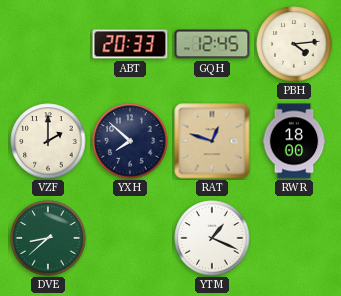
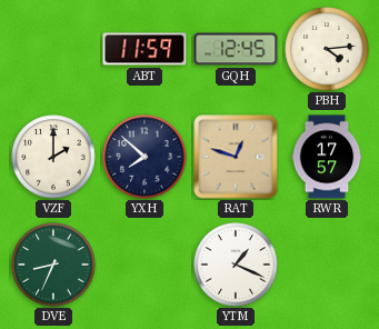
ABT: 20:33 -> 11:59 (144, 49)
RWR: 18:00 -> 17:57 (327, 157)
DVE: 8:38 -> 8:34 (53, 265)
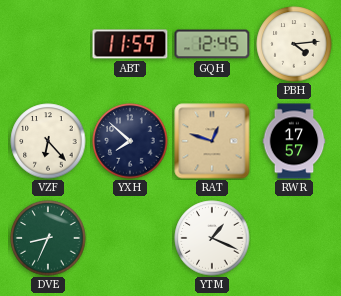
VZF: 2:00 -> 6:23 (48, 141)
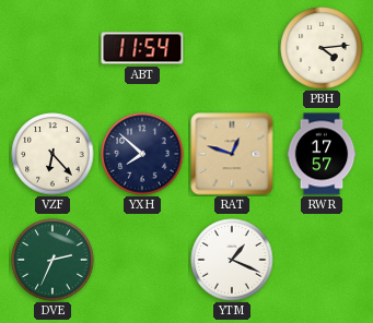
ABT: 11:59 -> 11:54 (142, 48)
GQH: 12:45 -> none (212, 44)
DVE: 8:34 -> 2:34 (53, 260)
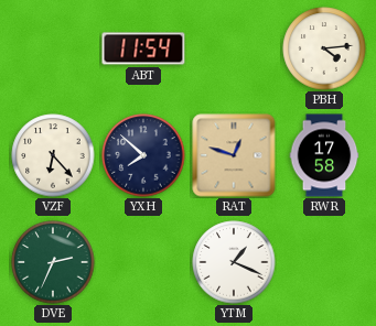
RWR: 17:57 -> 17:58 (324, 155)
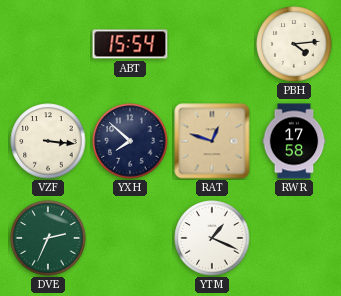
ABT: 11:54 -> 15:54 (130, 44)
VZF: 6:23 -> 3:16 (48, 141)
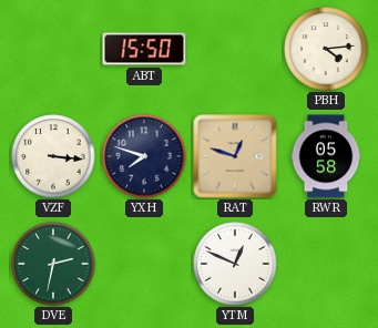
ABT: 15:54 -> 15:50 (144, 49)
YXH: 7:52 -> 7:48 (144, 156)
RWR: 17:58 -> 05:58 (326, 156)
DVE: 2:34 -> 2:32 (53, 264)
YTM: 1:19 -> 12:49 (235, 264)
